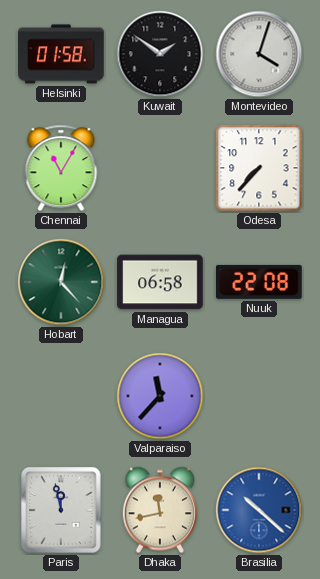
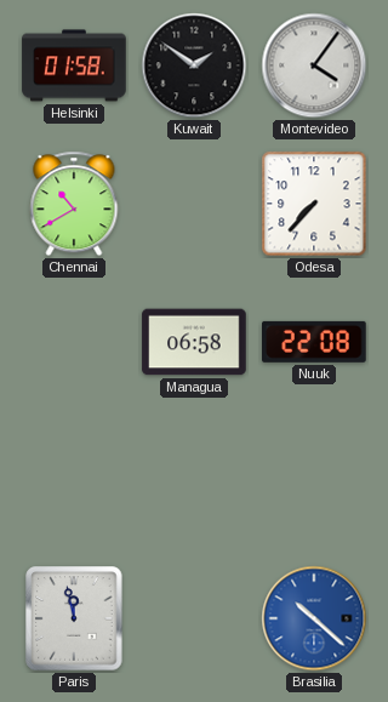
Montevideo: 4:03 -> 4:06 (314, 65)
Chennai: 11:05 -> 10:40 (74, 204)
Hobart: 12:23 -> none (61, 282)
Valparaiso: 11:37 -> none (160, 396)
Dhaka: 11:43 -> none (160, 510)
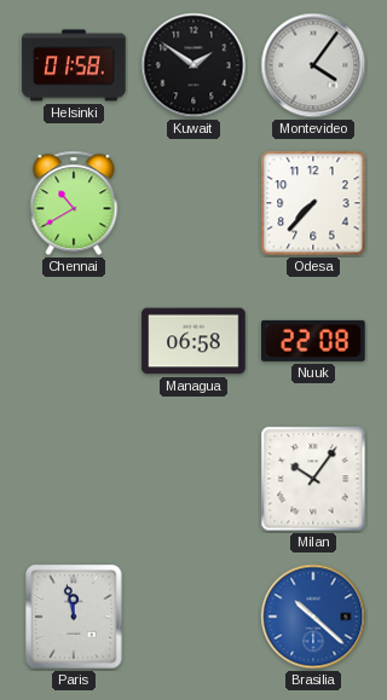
Milan: none -> 10:06 (313, 479)
